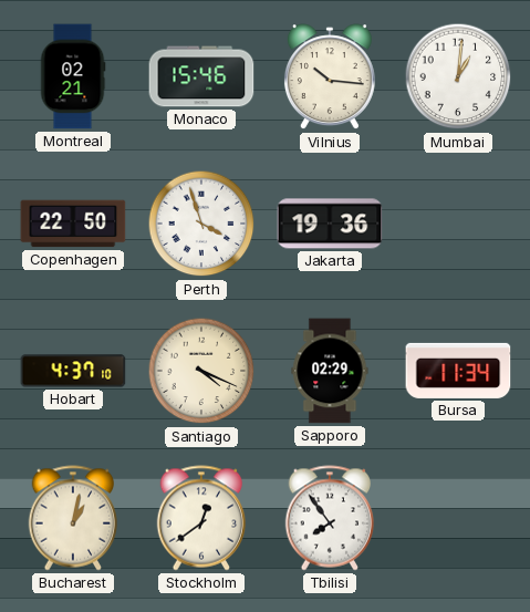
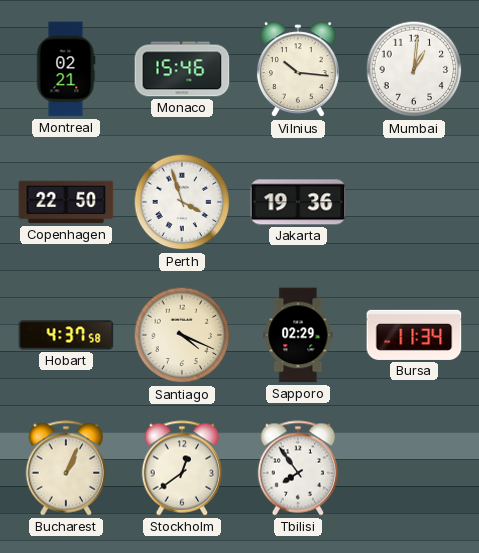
Hobart: 4:37:10 -> 4:37:58 (66, 335)
Bucharest: 1:02 -> 1:04 (66, 468)
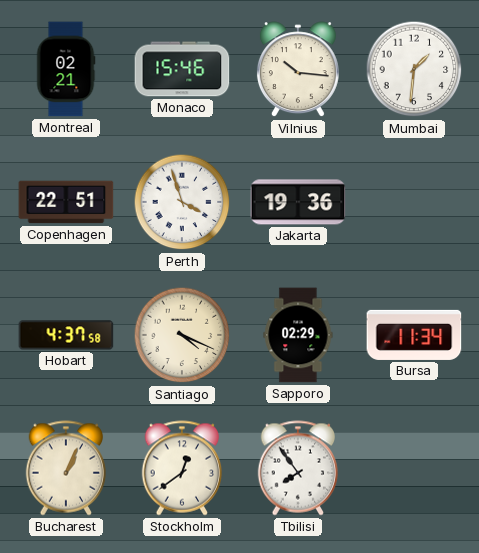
Mumbai: 1:01 -> 1:31 (414, 69)
Copenhagen: 22:50 -> 22:51 (66, 202)
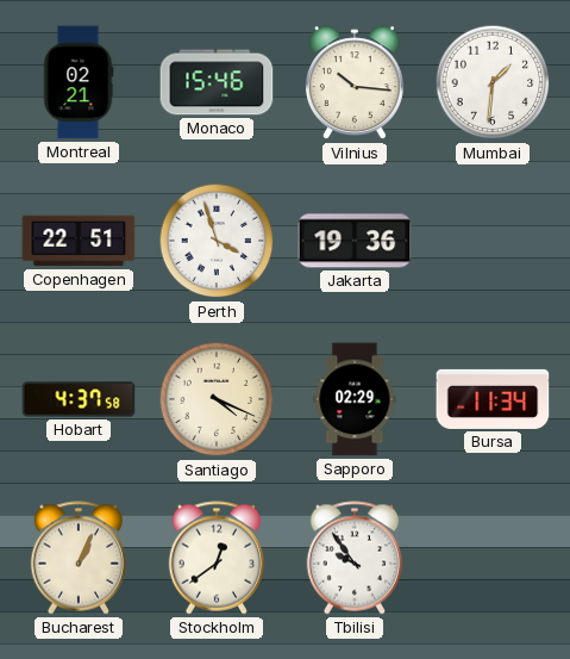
Tbilisi: 7:54 -> 9:54 (355, 558)
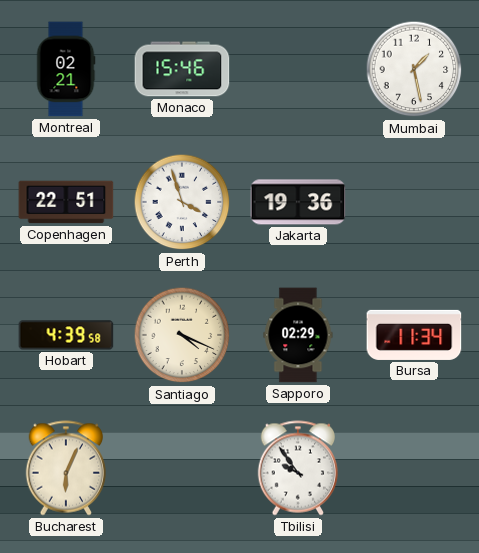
Vilnius: 10:16 -> none (355, 83)
Mumbai: 1:31 -> 1:28 (414, 69)
Hobart: 4:37 -> 4:39 (66, 335)
Bucharest: 1:04 -> 6:04 (66, 468)
Stockholm: 12:39 -> none (217, 558)
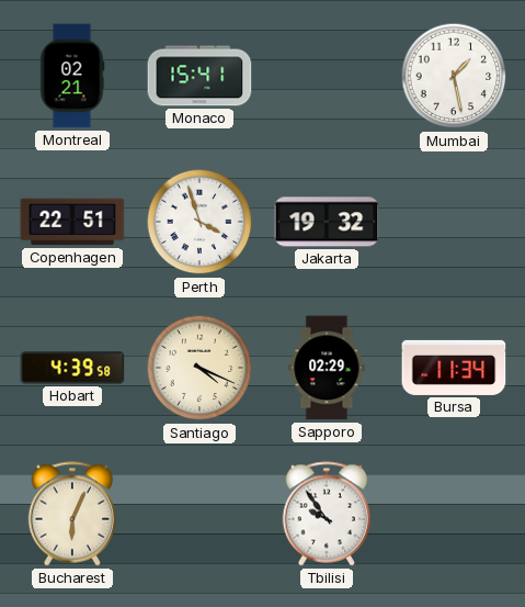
Monaco: 15:46 -> 15:41 (199, 76)
Jakarta: 19:36 -> 19:32 (327, 222)
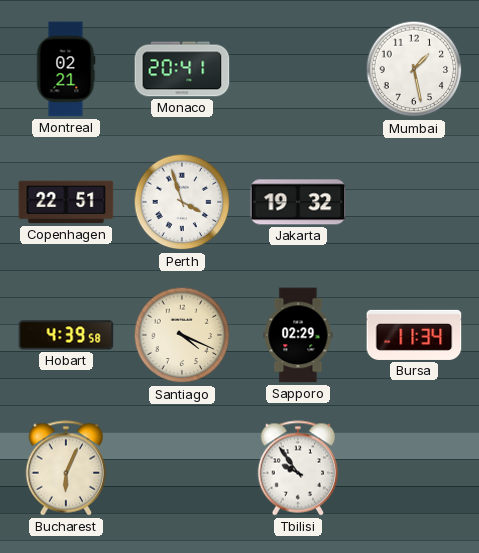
Monaco: 15:41 -> 20:41 (182, 69)
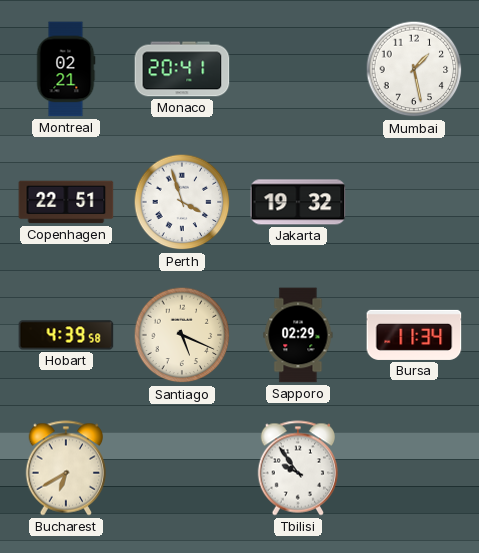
Santiago: 4:19 -> 5:19 (182, 335)
Bucharest: 6:04 -> 6:40 (66, 468)
